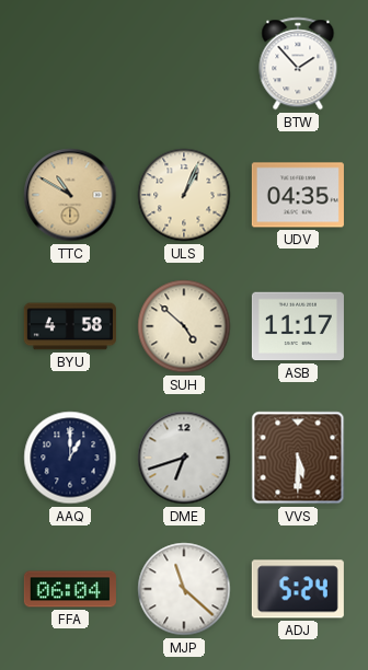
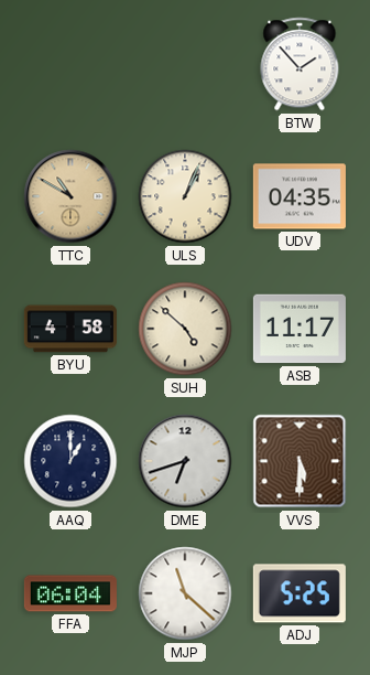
ADJ: 5:24 -> 5:25 (300, 593)
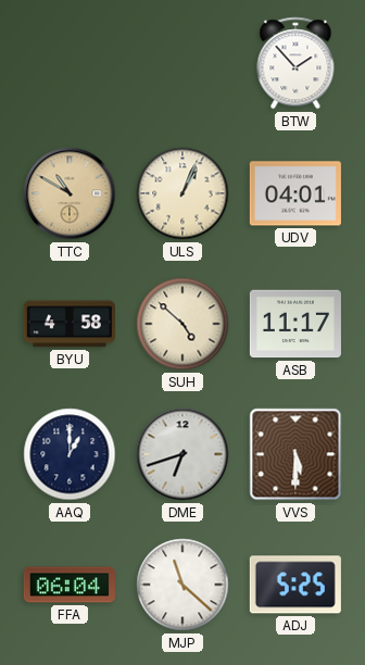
UDV: 04:35 -> 04:01 (295, 193)
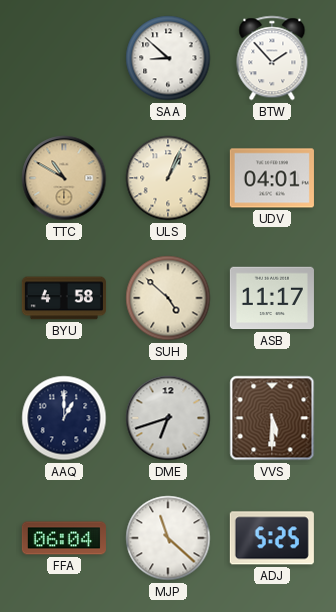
SAA: none -> 8:52 (168, 58)
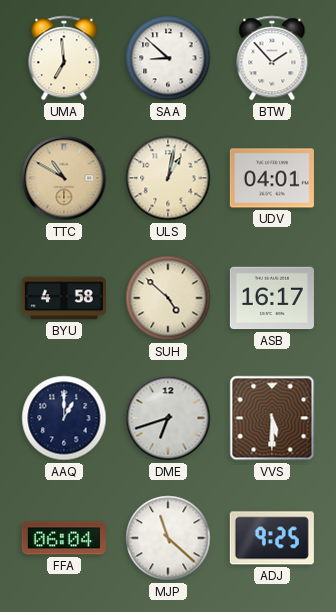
UMA: none -> 6:59 (64, 58)
ULS: 1:04 -> 1:02 (168, 178)
ASB: 11:17 -> 16:17 (272, 298)
ADJ: 5:25 -> 9:25 (272, 538)
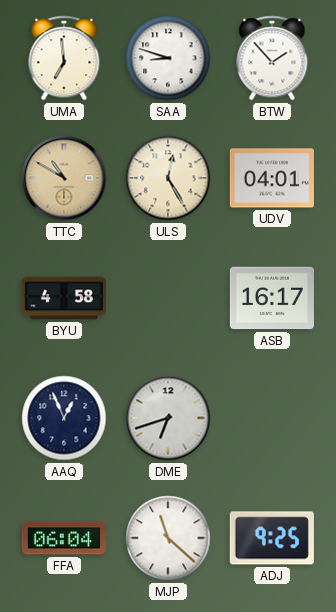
SAA: 8:52 -> 8:48 (168, 58)
ULS: 1:02 -> 12:25 (168, 178)
SUH: 4:52 -> none (168, 298)
AAQ: 1:00 -> 12:56 (64, 418)
VVS: 5:30 -> none (272, 418)
